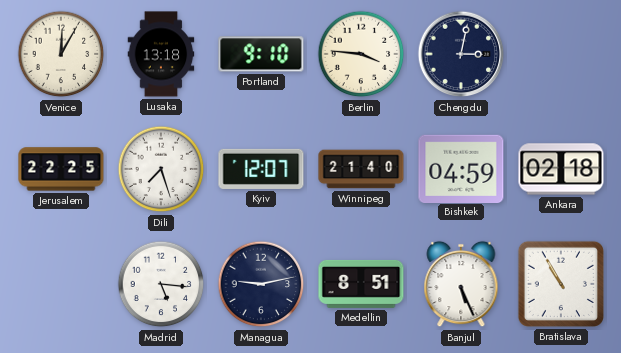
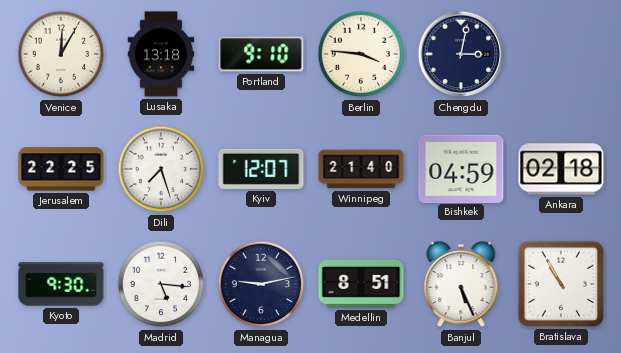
Kyoto: none -> 9:30 (61, 284)
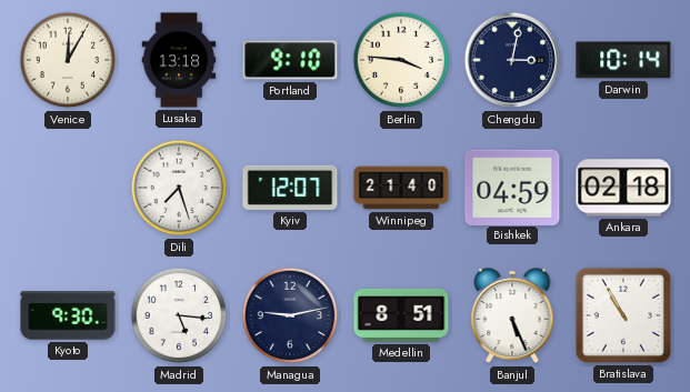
Darwin: none -> 10:14 (623, 60)
Jerusalem: 22:25 -> none (61, 169)
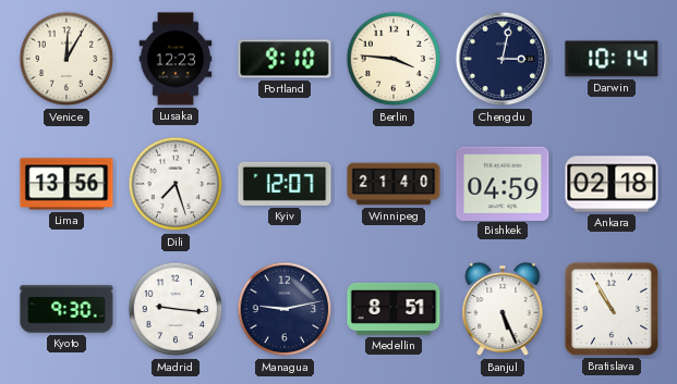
Lusaka: 13:18 -> 12:23 (176, 59)
Lima: none -> 13:56 (67, 184)
Madrid: 5:16 -> 9:16 (176, 309)
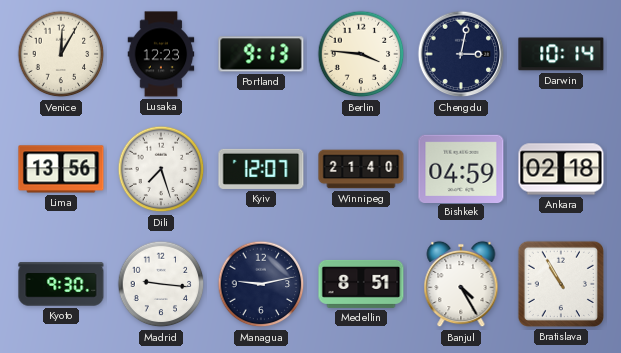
Portland: 9:10 -> 9:13 (261, 54)
Banjul: 5:26 -> 4:25 (461, 284)
